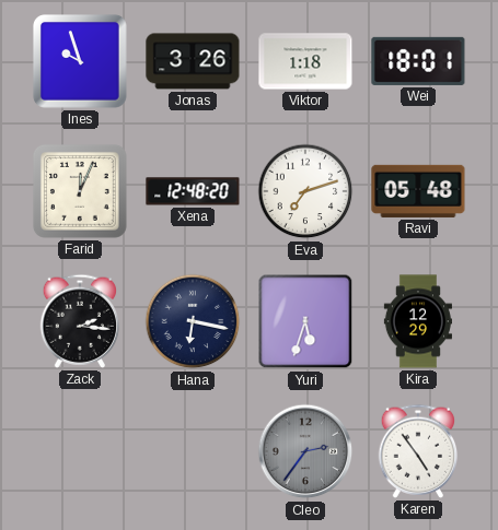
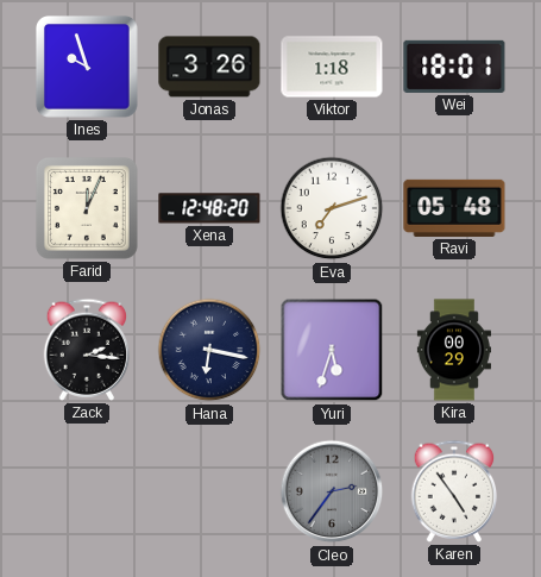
Kira: 12:29 -> 00:29 (454, 350)
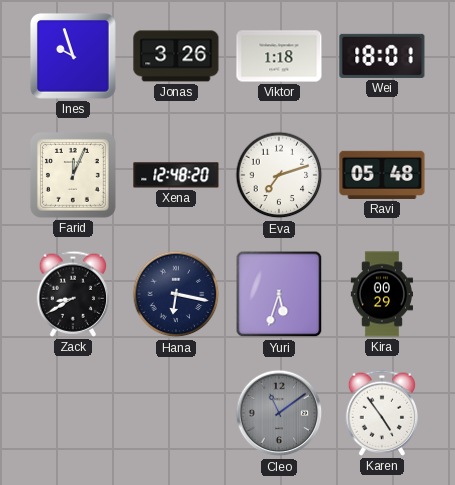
Zack: 2:16 -> 8:40 (73, 294)
Cleo: 2:36 -> 11:09 (279, 413)
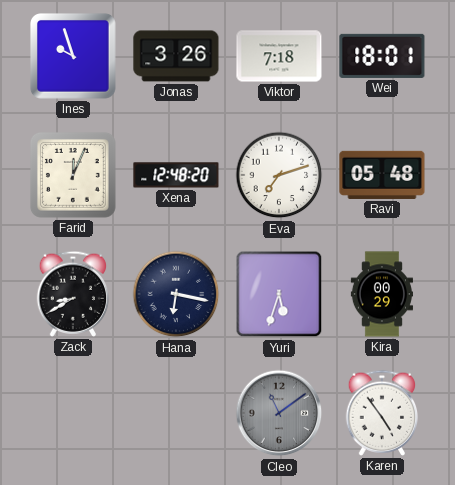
Viktor: 1:18 -> 7:18 (279, 56)
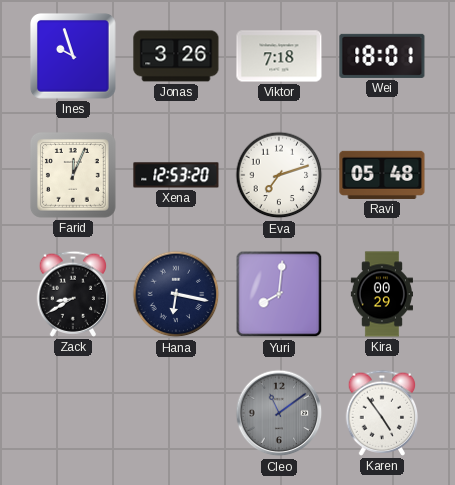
Xena: 12:48 -> 12:53 (176, 175)
Yuri: 5:33 -> 8:01 (279, 294)
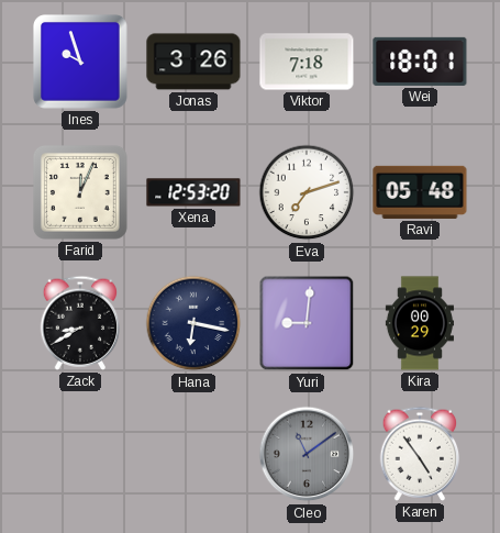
Yuri: 8:01 -> 9:01 (307, 323)
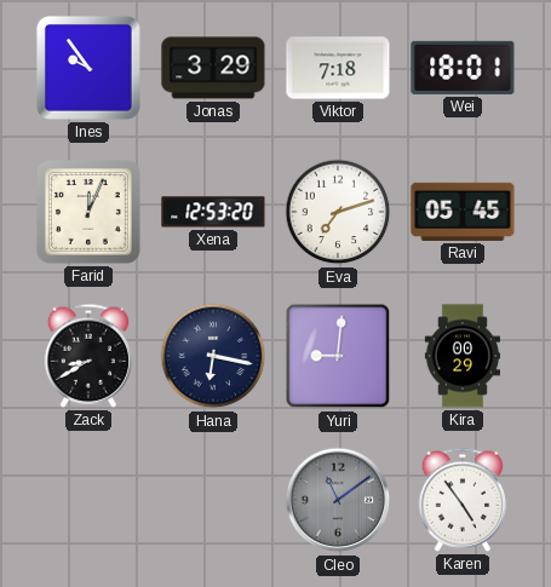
Ines: 9:57 -> 9:54 (90, 69)
Jonas: 3:26 -> 3:29 (213, 68)
Ravi: 05:48 -> 05:45 (463, 212)
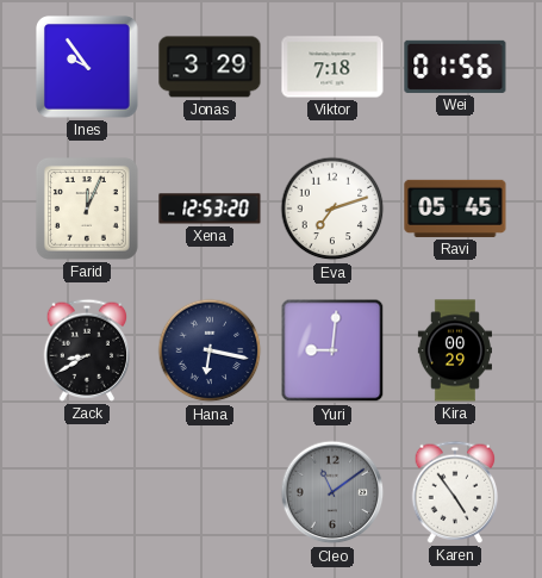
Wei: 18:01 -> 01:56 (455, 67)
